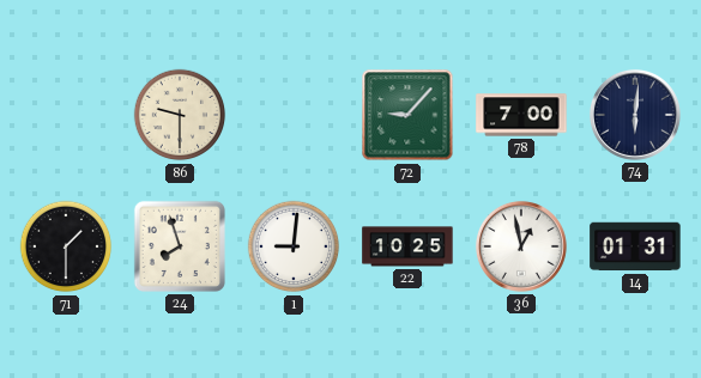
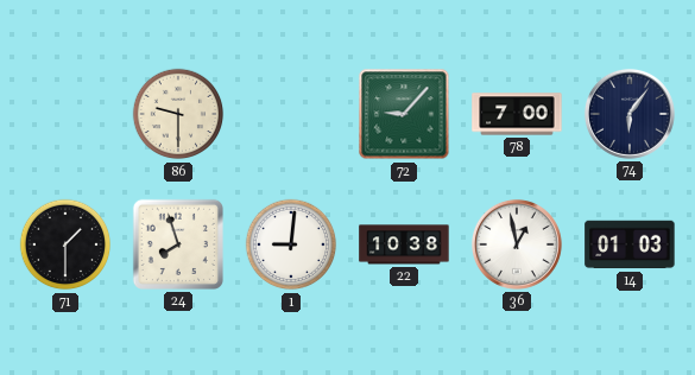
74: 6:01 -> 6:06 (630, 114)
22: 10:25 -> 10:38 (404, 244)
14: 01:31 -> 01:03 (630, 244)
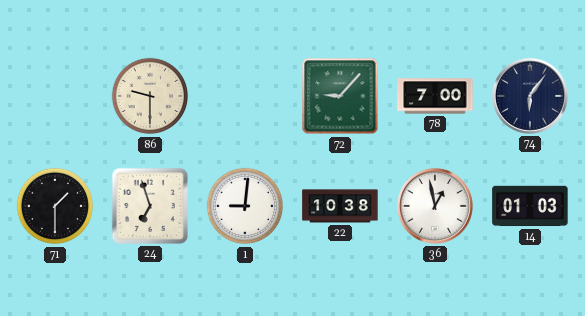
24: 7:57 -> 6:57 (150, 206)
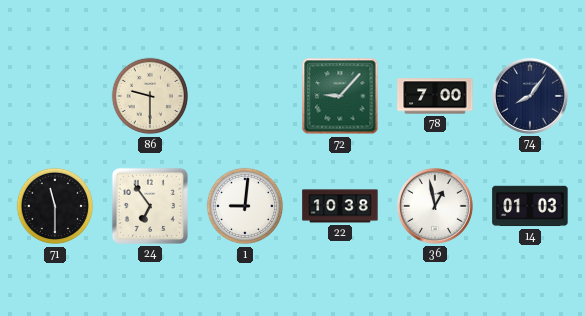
74: 6:06 -> 8:06 (530, 96)
71: 1:30 -> 11:30 (55, 206)
24: 6:57 -> 6:54 (150, 206)
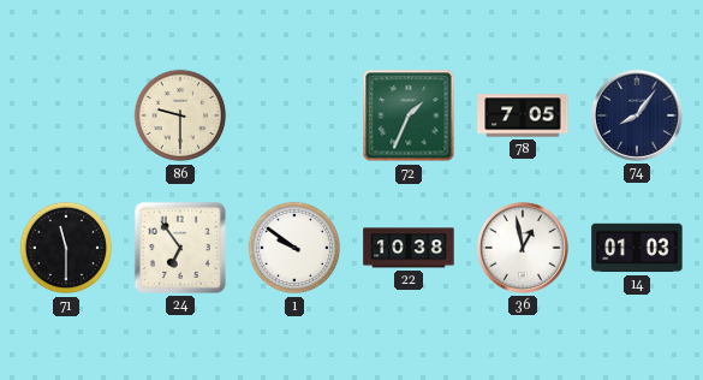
72: 9:07 -> 1:34 (409, 115)
78: 7:00 -> 7:05 (523, 115)
1: 9:01 -> 9:51 (294, 248)
